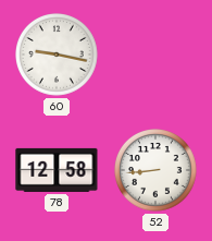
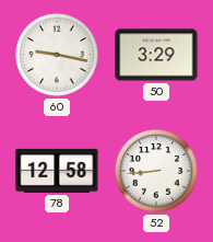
50: none -> 3:29 (156, 55)
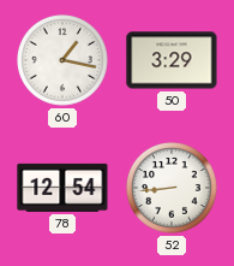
60: 9:17 -> 1:17 (64, 61)
78: 12:58 -> 12:54 (62, 188)
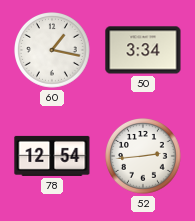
50: 3:29 -> 3:34 (143, 50)
52: 8:44 -> 2:44 (144, 157)
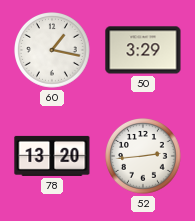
50: 3:34 -> 3:29 (143, 50)
78: 12:54 -> 13:20 (52, 156)
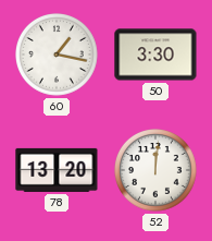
50: 3:29 -> 3:30 (155, 55)
52: 2:44 -> 12:01 (157, 171)
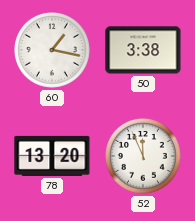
50: 3:30 -> 3:38 (143, 50)
52: 12:01 -> 11:56 (144, 157)
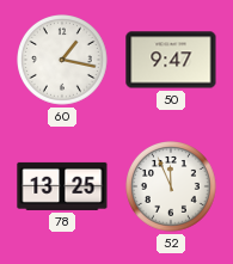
50: 3:38 -> 9:47 (171, 60)
78: 13:20 -> 13:25 (62, 186)
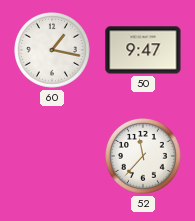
78: 13:25 -> none (62, 186)
52: 11:56 -> 11:37 (144, 157)
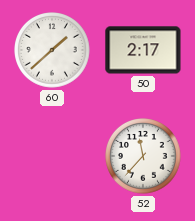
60: 1:17 -> 1:38 (53, 51)
50: 9:47 -> 2:17 (143, 50)
